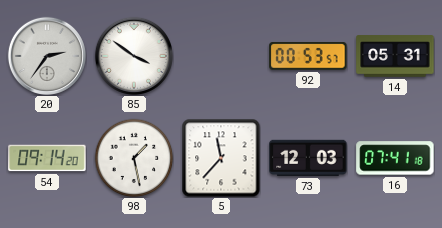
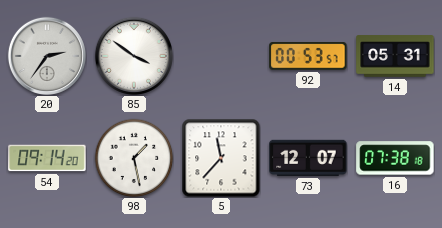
73: 12:03 -> 12:07 (308, 158)
16: 07:41 -> 07:38 (395, 158)
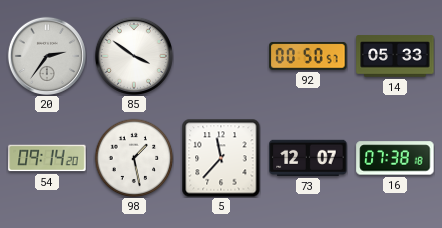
92: 00:53 -> 00:50 (308, 56)
14: 05:31 -> 05:33 (395, 56)
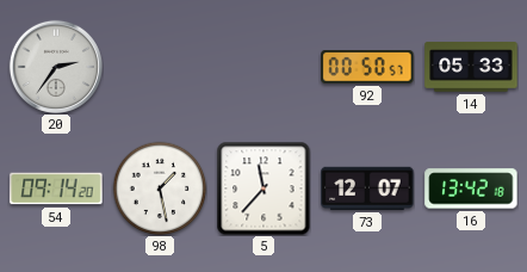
85: 3:51 -> none (134, 56)
16: 07:38 -> 13:42 (471, 188)
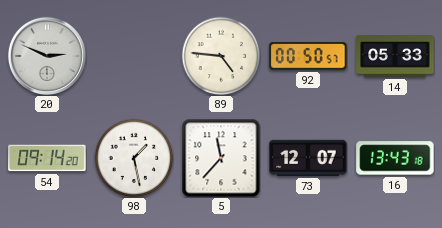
20: 2:36 -> 2:49 (47, 56)
89: none -> 4:46 (221, 56)
16: 13:42 -> 13:43 (395, 158)
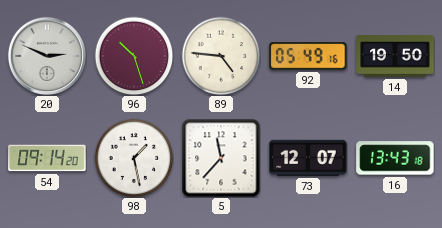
96: none -> 10:27 (134, 56)
92: 00:50 -> 05:49 (308, 56)
14: 05:33 -> 19:50 (395, 56)
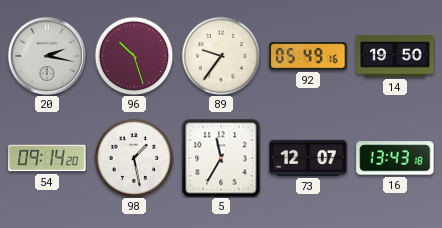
20: 2:49 -> 2:17 (47, 56)
89: 4:46 -> 9:36 (221, 56)
5: 11:37 -> 11:35 (221, 158)
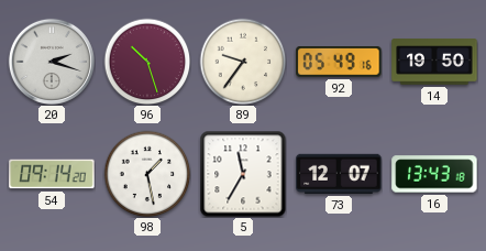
20: 2:17 -> 2:18 (52, 62)
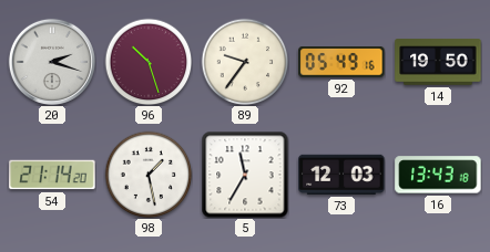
54: 09:14 -> 21:14 (52, 175)
73: 12:07 -> 12:03 (341, 175)
